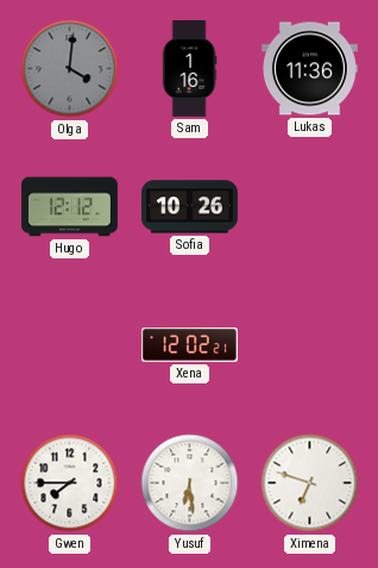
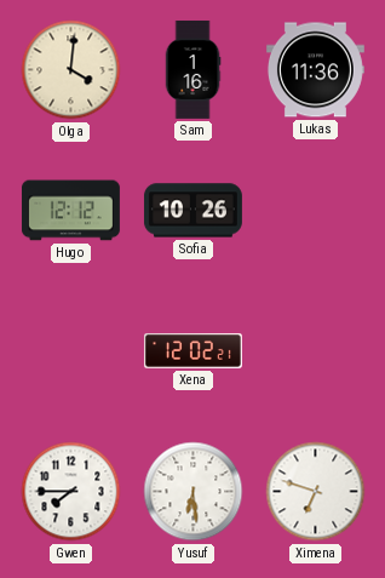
Olga dial: grey -> cream (71, 70)
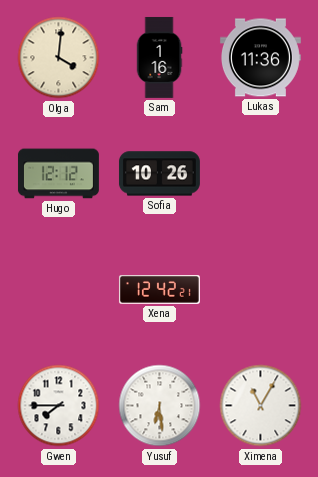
Xena: 12:02 -> 12:42 (159, 290)
Ximena: 6:48 -> 11:05 (261, 406)
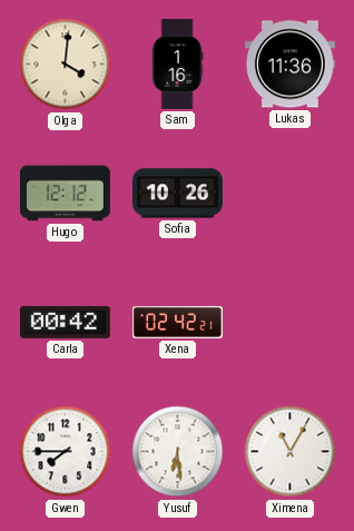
Carla: none -> 00:42 (65, 322)
Xena: 12:42 -> 02:42 (177, 323)
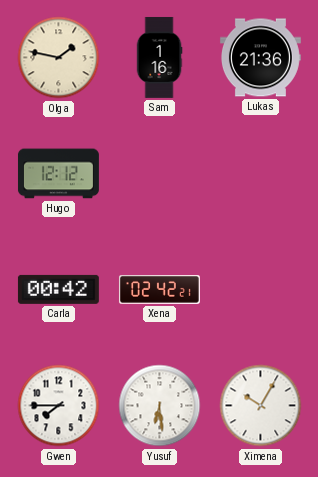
Olga: 4:01 -> 1:47 (59, 58)
Lukas: 11:36 -> 21:36 (260, 58)
Sofia: 10:26 -> none (177, 194)
Ximena: 11:05 -> 10:05 (261, 406)
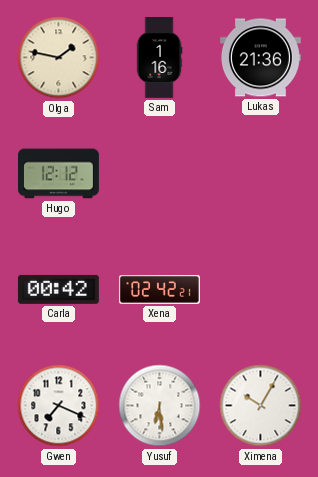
Gwen: 7:45 -> 7:19 (59, 406)
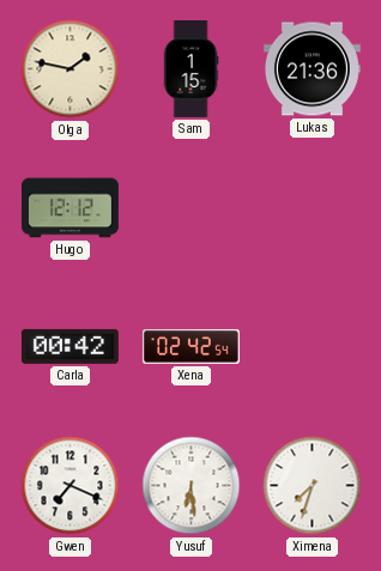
Sam: 1:16 -> 1:15 (190, 68)
Xena: 02:42:21 -> 02:42:54 (190, 347)
Ximena: 10:05 -> 7:33 (313, 486)
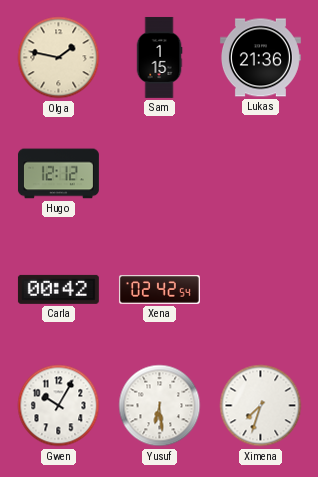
Gwen: 7:19 -> 10:05 (59, 406)
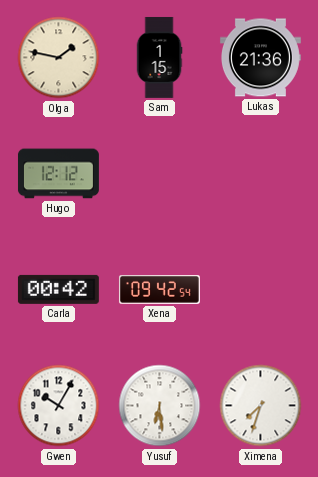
Xena: 02:42 -> 09:42 (159, 290)
